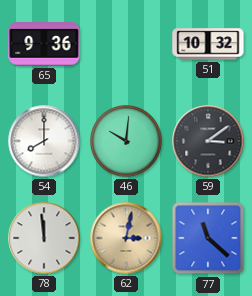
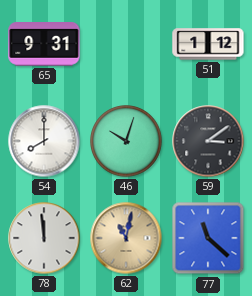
65: 9:36 -> 9:31 (44, 44)
51: 10:32 -> 1:12 (208, 44)
46: 10:01 -> 10:03 (126, 141)
62: 3:02 -> 11:02 (126, 238)
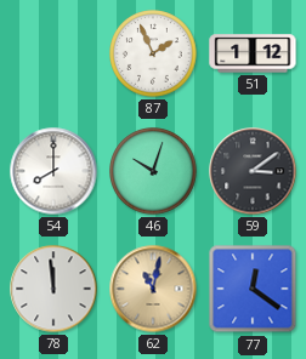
65: 9:31 -> none (44, 44)
87: none -> 1:56 (153, 53)
77: 11:22 -> 12:21 (253, 289)
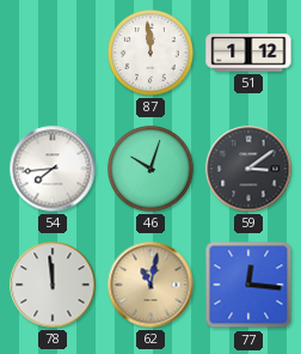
87: 1:56 -> 11:59 (150, 53)
54: 8:00 -> 7:44 (53, 169)
77: 12:21 -> 12:16 (248, 285)
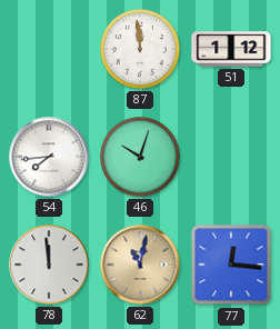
59: 3:09 -> none (248, 169)
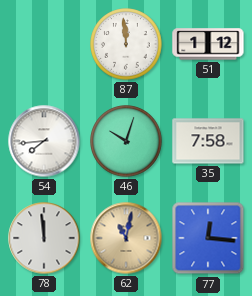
35: none -> 7:58 (208, 141)
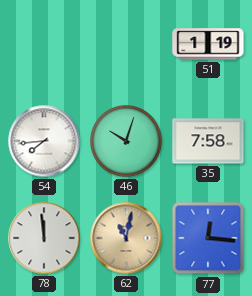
87: 11:59 -> none (126, 44)
51: 1:12 -> 1:19 (208, 44)
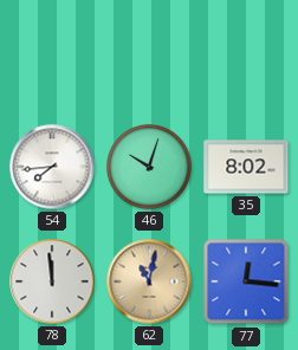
51: 1:19 -> none (208, 44)
35: 7:58 -> 8:02 (246, 167)
